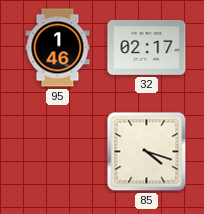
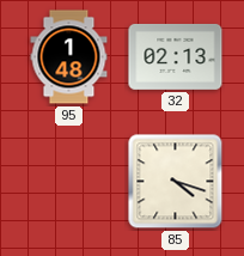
95: 1:46 -> 1:48 (69, 57)
32: 02:17 -> 02:13 (176, 56)
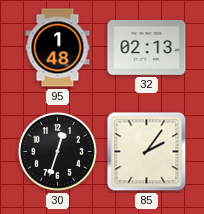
30: none -> 12:33 (57, 151)
85: 4:18 -> 2:06 (147, 152)
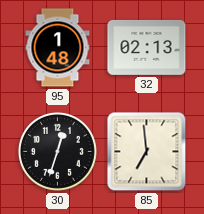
85: 2:06 -> 6:59 (147, 152)
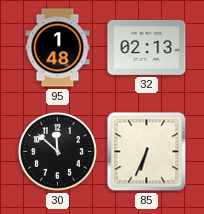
30: 12:33 -> 11:52 (57, 151)
85: 6:59 -> 6:34 (147, 152)
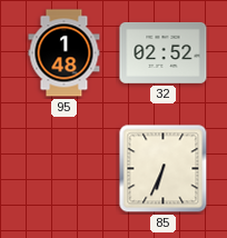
32: 02:13 -> 02:52 (164, 52)
30: 11:52 -> none (57, 151)
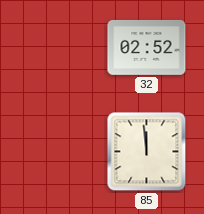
95: 1:48 -> none (65, 53)
85: 6:34 -> 11:59 (147, 152)
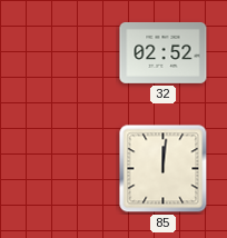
85: 11:59 -> 12:01 (164, 169)
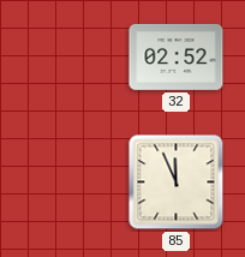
85: 12:01 -> 11:56 (177, 183)
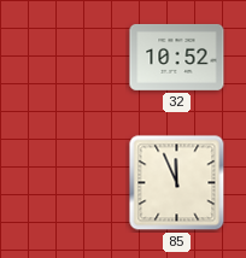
32: 02:52 -> 10:52 (177, 57)
